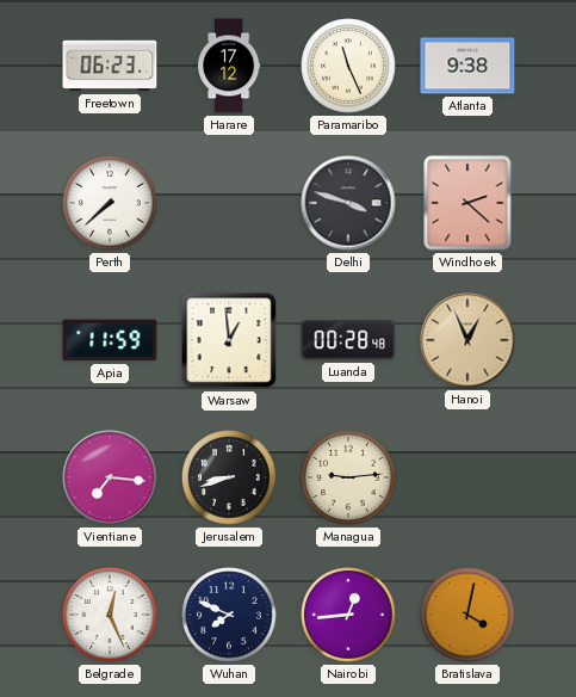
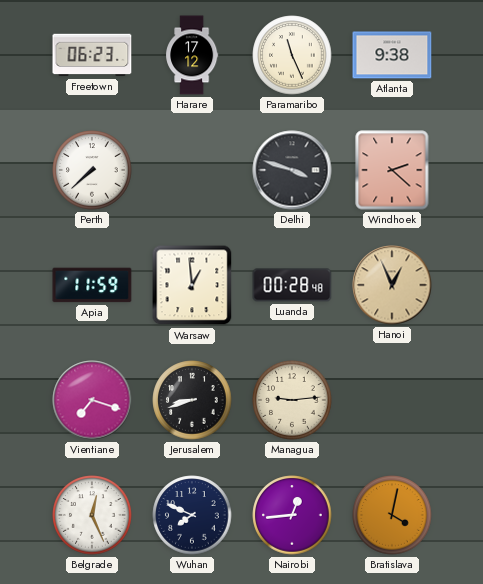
Vientiane: 7:16 -> 7:18 (92, 400)
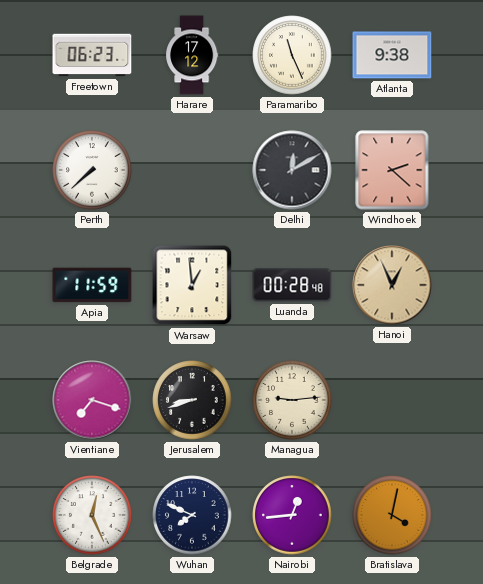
Delhi: 3:48 -> 12:10 (292, 170)
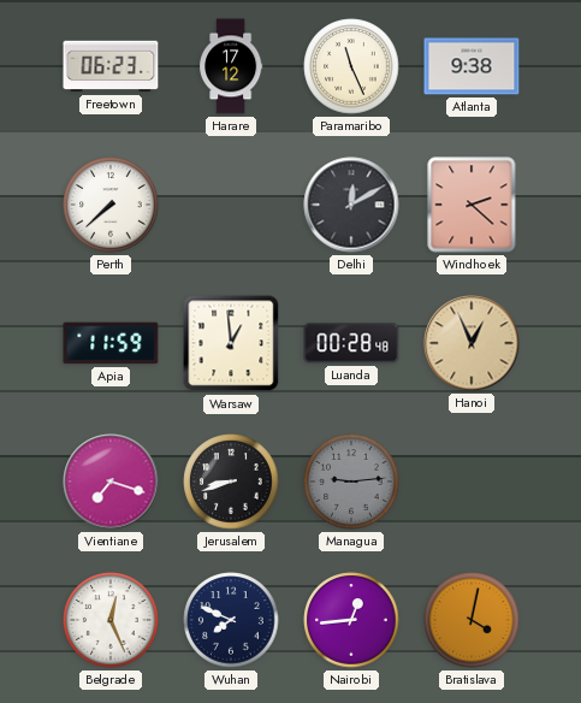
Managua dial: cream -> grey (351, 482)
